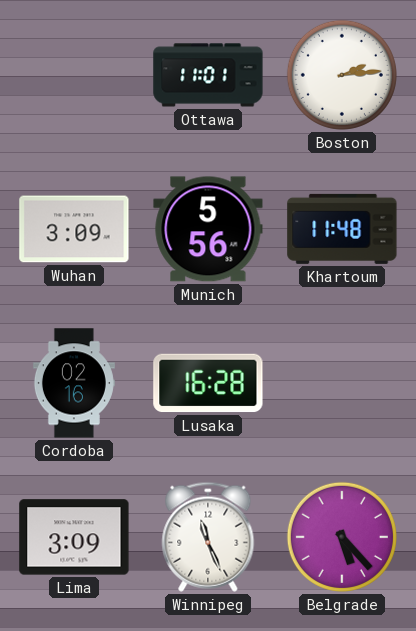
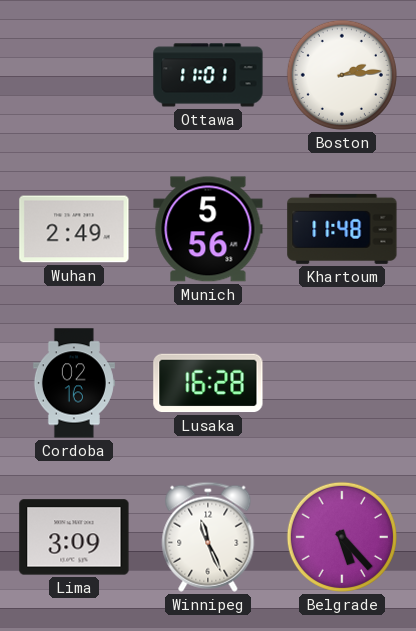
Wuhan: 3:09 -> 2:49 (74, 229)
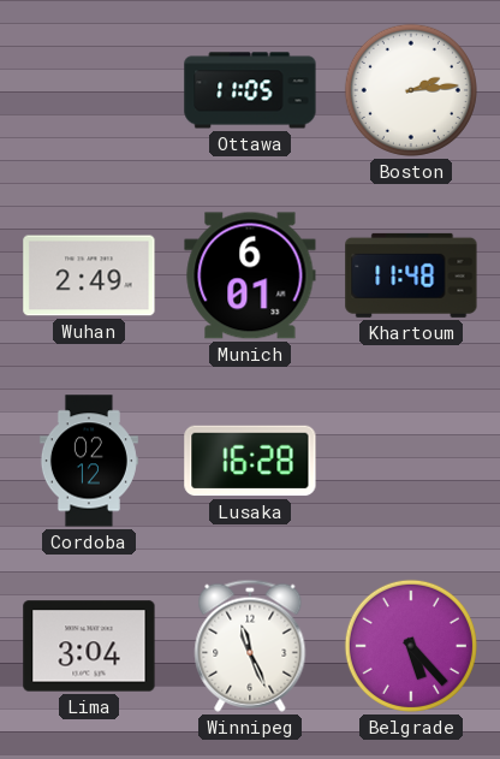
Ottawa: 11:01 -> 11:05 (250, 90)
Munich: 5:56 -> 6:01 (250, 275)
Cordoba: 02:16 -> 02:12 (89, 461)
Lima: 3:09 -> 3:04 (89, 646)
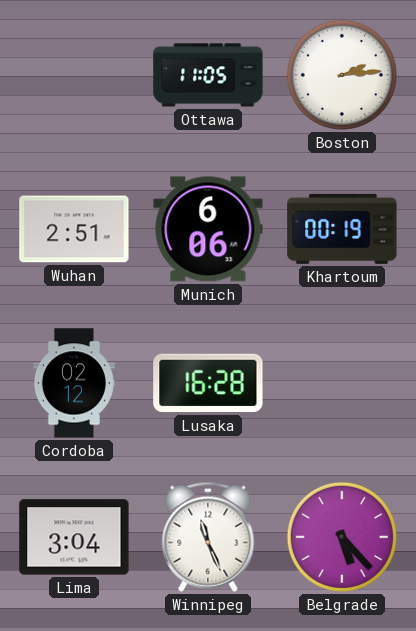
Wuhan: 2:49 -> 2:51 (74, 229)
Munich: 6:01 -> 6:06 (208, 229)
Khartoum: 11:48 -> 00:19 (342, 229)
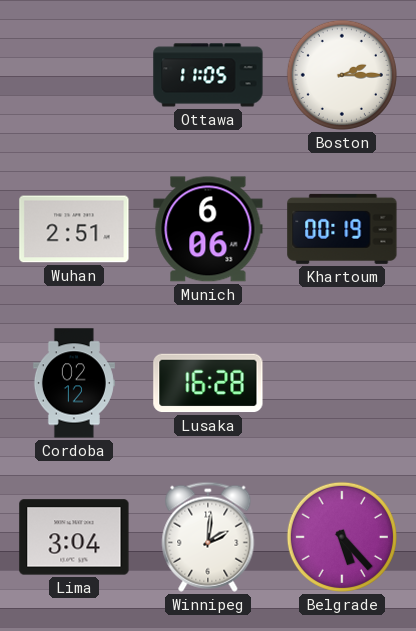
Boston: 2:14 -> 2:15 (342, 75)
Winnipeg: 11:26 -> 2:01 (208, 537)
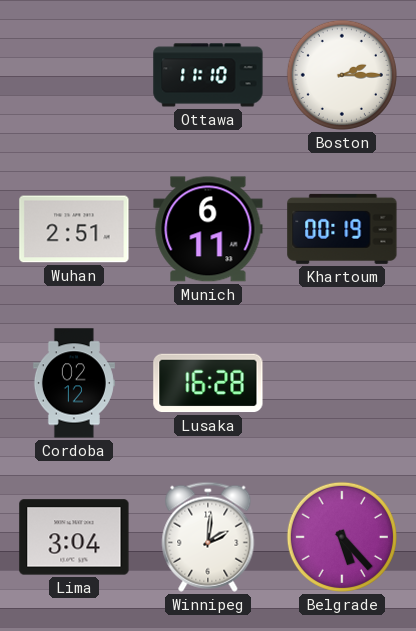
Ottawa: 11:05 -> 11:10 (208, 75)
Munich: 6:06 -> 6:11 (208, 229)
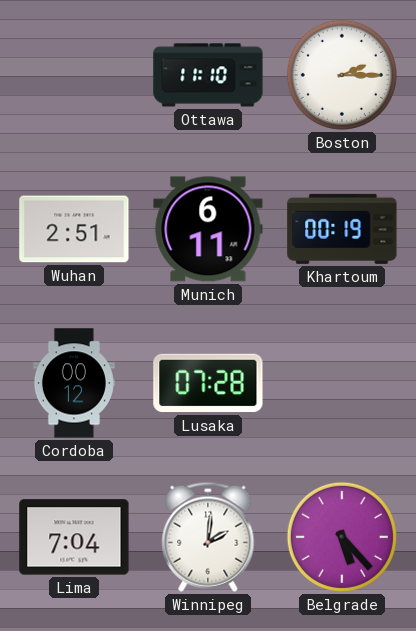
Cordoba: 02:12 -> 00:12 (74, 383)
Lusaka: 16:28 -> 07:28 (208, 383)
Lima: 3:04 -> 7:04 (74, 537)
